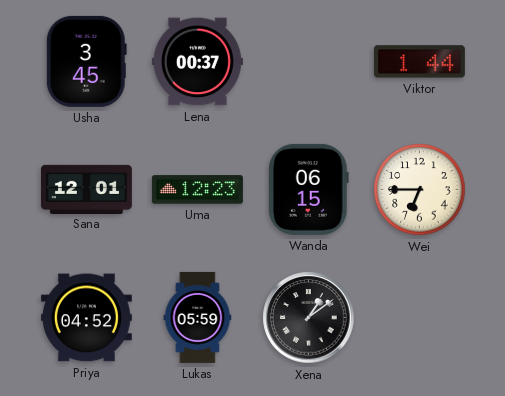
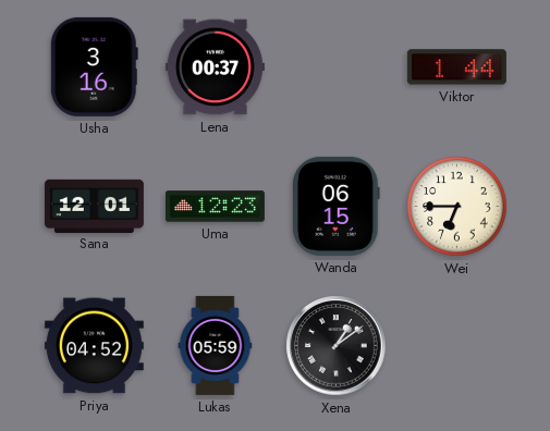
Usha: 3:45 -> 3:16 (94, 66)
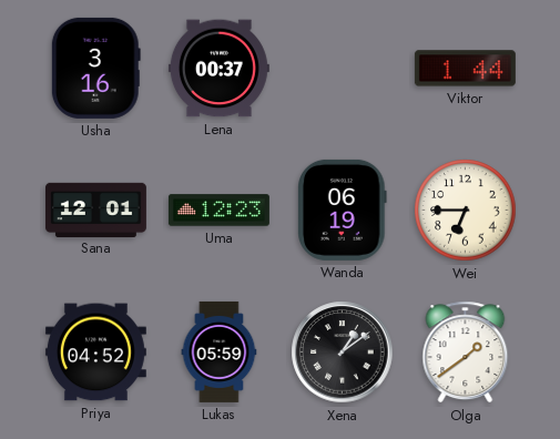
Wanda: 06:15 -> 06:19 (343, 210)
Olga: none -> 1:39 (466, 353)
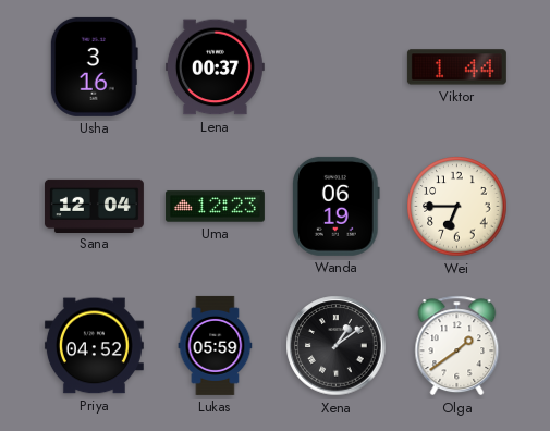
Sana: 12:01 -> 12:04 (94, 206)
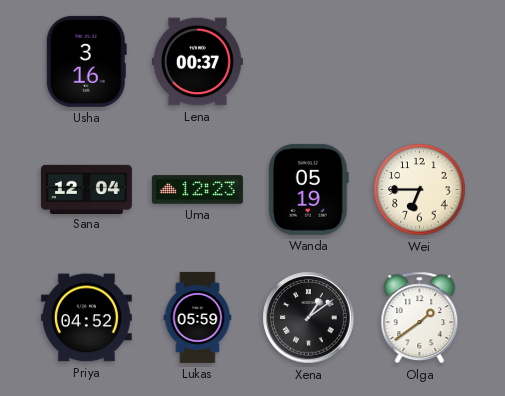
Viktor: 1:44 -> none (456, 67)
Wanda: 06:19 -> 05:19 (309, 189)
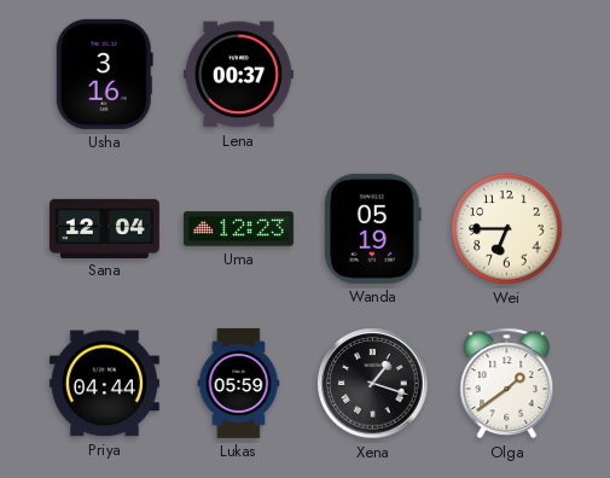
Priya: 04:52 -> 04:44 (104, 384)
Xena: 1:09 -> 1:18 (373, 384)
